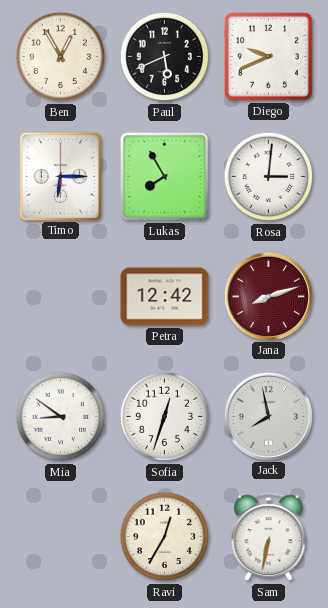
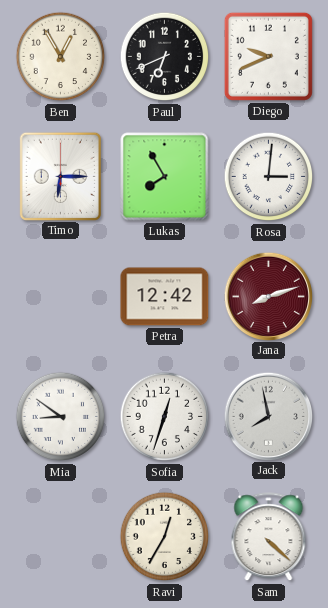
Paul: 5:41 -> 6:41 (165, 57)
Sam: 6:32 -> 4:22 (269, 537)
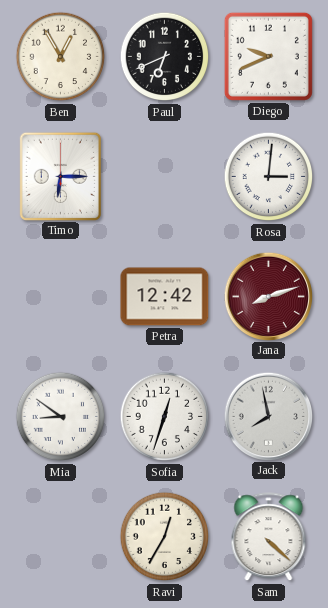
Lukas: 7:55 -> none (165, 177)
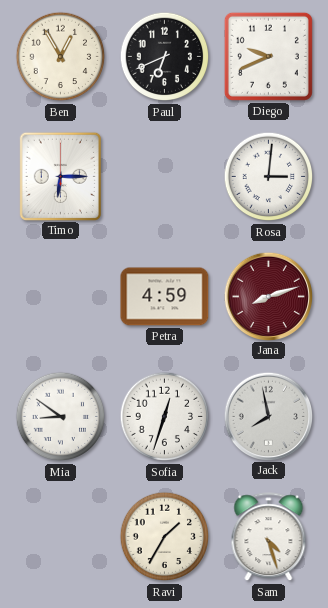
Petra: 12:42 -> 4:59 (165, 297)
Ravi: 12:35 -> 1:35 (165, 537)
Sam: 4:22 -> 4:27 (269, 537)
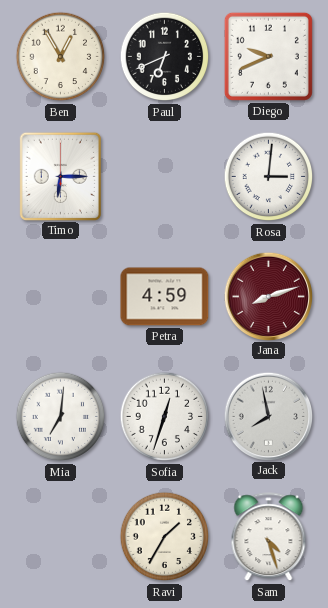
Mia: 8:51 -> 7:01 (61, 417)
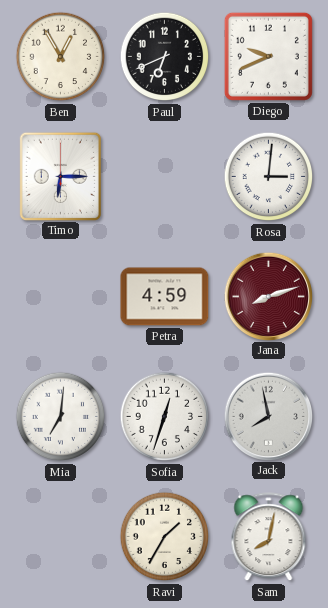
Sam: 4:27 -> 8:02 (269, 537)
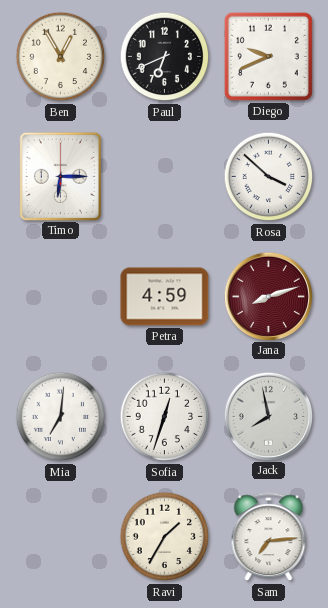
Rosa: 3:01 -> 3:52 (269, 177)
Sam: 8:02 -> 7:14 (269, 537)
